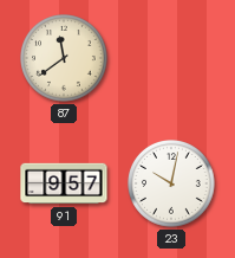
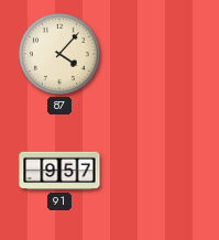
87: 11:39 -> 4:07 (61, 55)
23: 10:02 -> none (172, 185)
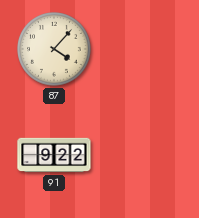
91: 9:57 -> 9:22 (54, 155)
